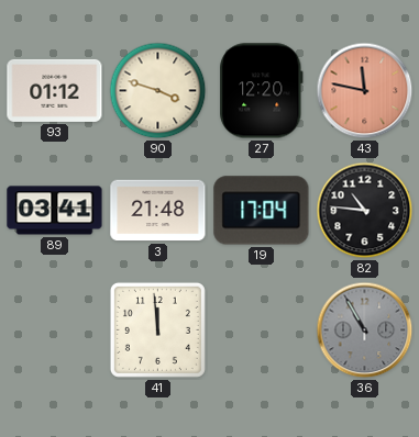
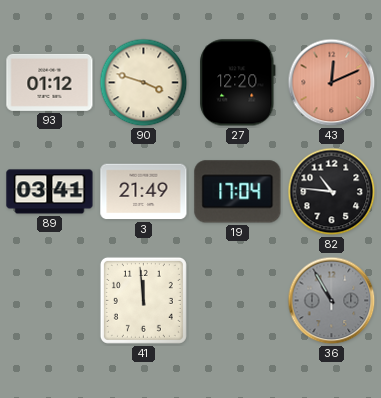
43: 11:47 -> 12:11 (332, 83)
3: 21:48 -> 21:49 (144, 192)
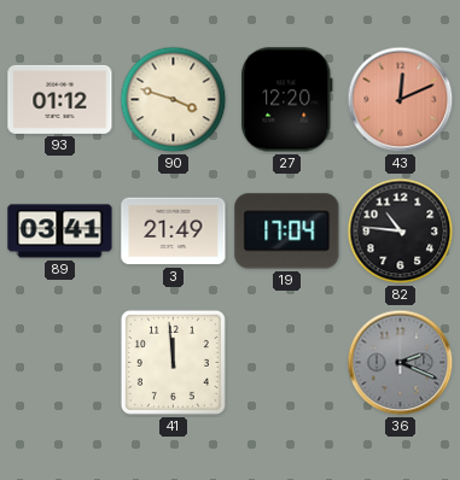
36: 10:55 -> 2:19 (401, 363)
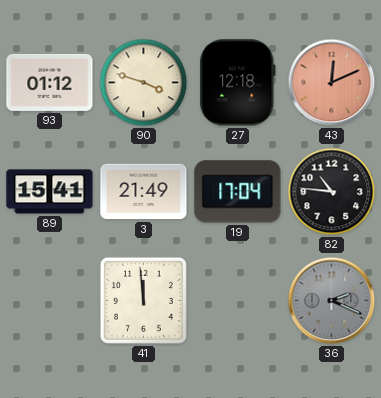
27: 12:20 -> 12:18 (238, 83)
89: 03:41 -> 15:41 (50, 192)
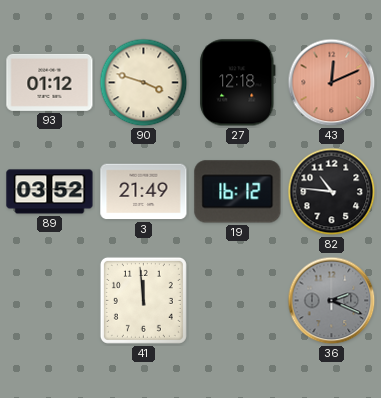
89: 15:41 -> 03:52 (50, 192)
19: 17:04 -> 16:12 (238, 192)
